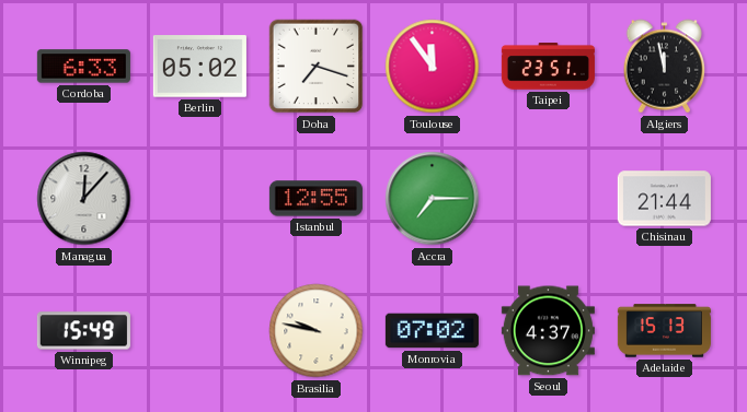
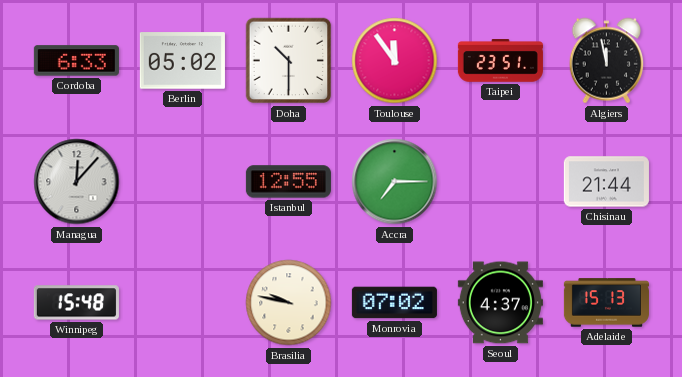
Doha: 7:18 -> 10:30 (289, 61)
Winnipeg: 15:49 -> 15:48 (76, 303)
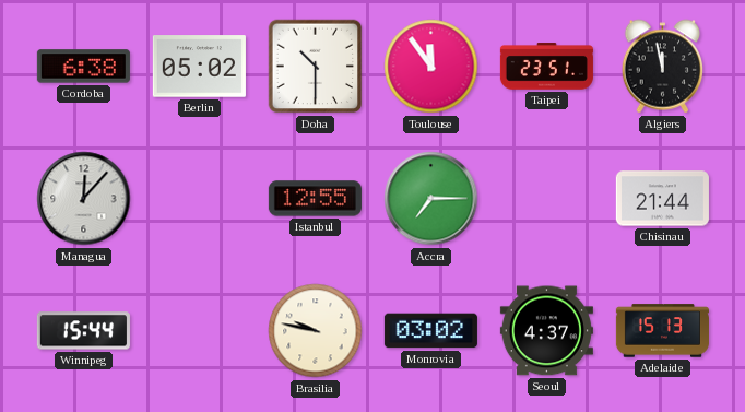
Cordoba: 6:33 -> 6:38 (83, 67)
Winnipeg: 15:48 -> 15:44 (83, 331)
Monrovia: 07:02 -> 03:02 (430, 331)
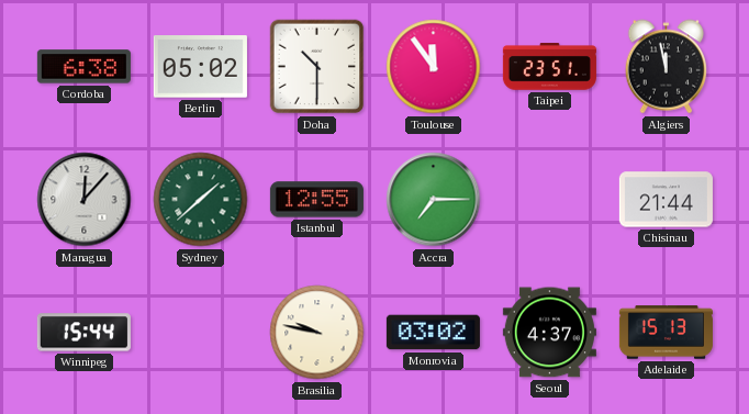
Sydney: none -> 1:38 (201, 200)
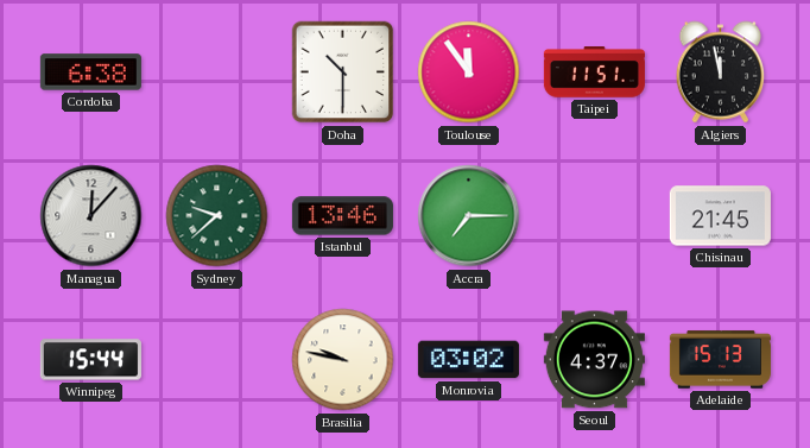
Berlin: 05:02 -> none (200, 67)
Taipei: 23:51 -> 11:51 (594, 72)
Sydney: 1:38 -> 9:38 (217, 216)
Istanbul: 12:55 -> 13:46 (342, 216)
Chisinau: 21:44 -> 21:45 (720, 216)
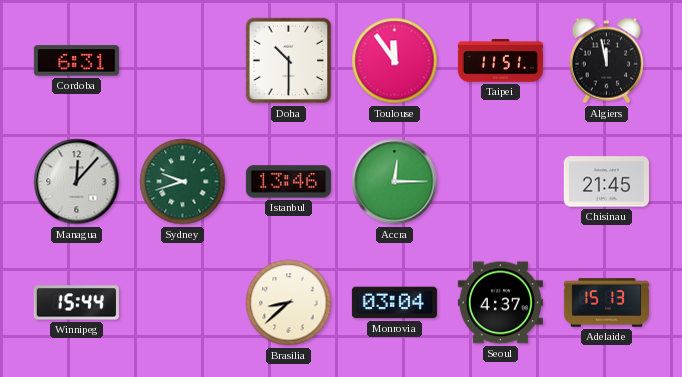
Cordoba: 6:38 -> 6:31 (76, 61)
Sydney: 9:38 -> 9:42 (183, 182)
Accra: 7:15 -> 12:15 (395, 182)
Brasilia: 9:47 -> 8:38 (289, 303)
Monrovia: 03:02 -> 03:04 (394, 303)
